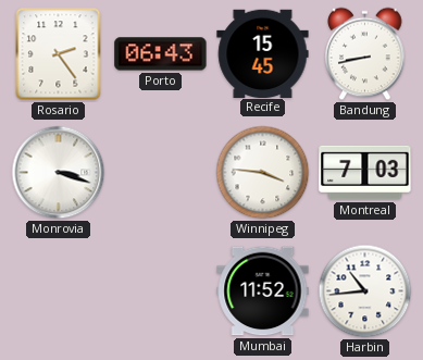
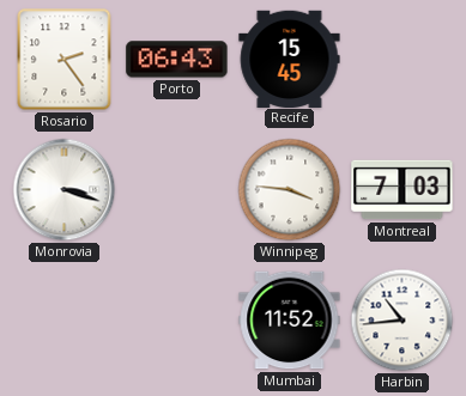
Bandung: 8:43 -> none (365, 54)
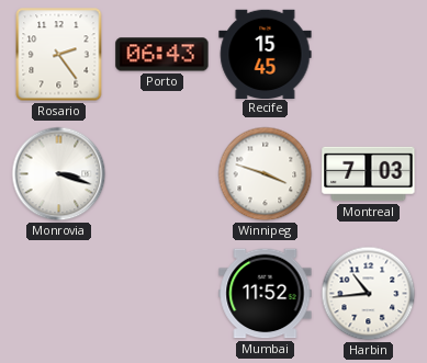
Winnipeg: 3:46 -> 3:48 (266, 174)
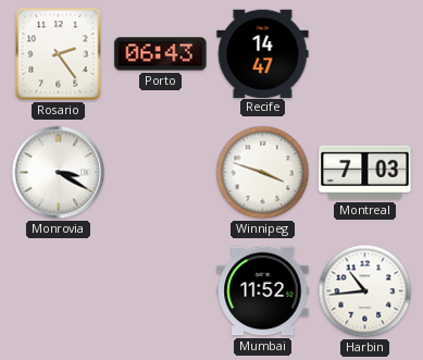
Recife: 15:45 -> 14:47 (263, 53)
Monrovia: 3:18 -> 3:20 (59, 173)
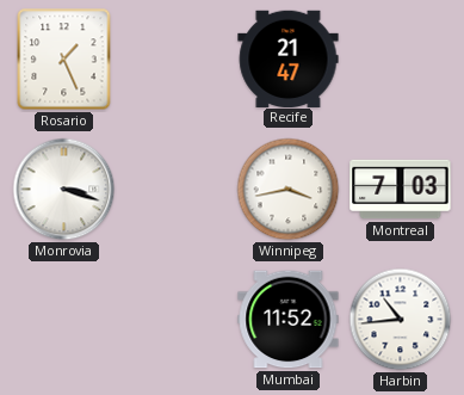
Rosario: 2:24 -> 1:26 (64, 60)
Porto: 06:43 -> none (161, 54)
Recife: 14:47 -> 21:47 (289, 58)
Monrovia: 3:20 -> 3:18 (64, 190)
Winnipeg: 3:48 -> 3:43 (289, 190)
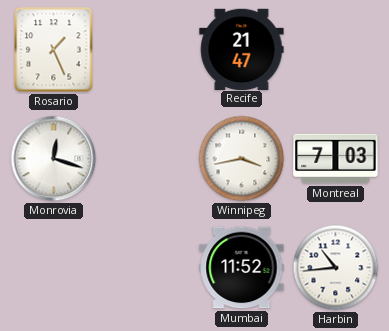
Monrovia: 3:18 -> 12:18 (54, 159)
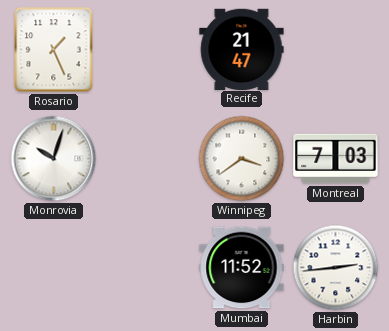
Monrovia: 12:18 -> 10:03 (54, 159)
Winnipeg: 3:43 -> 3:39 (242, 159)
Harbin: 10:44 -> 2:44 (336, 268)
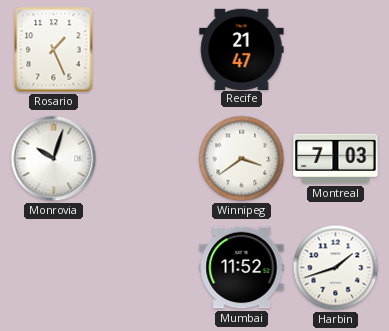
Harbin: 2:44 -> 1:42 (336, 268)
